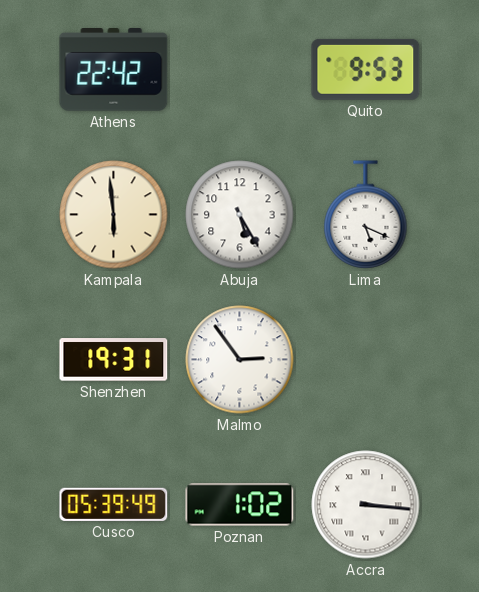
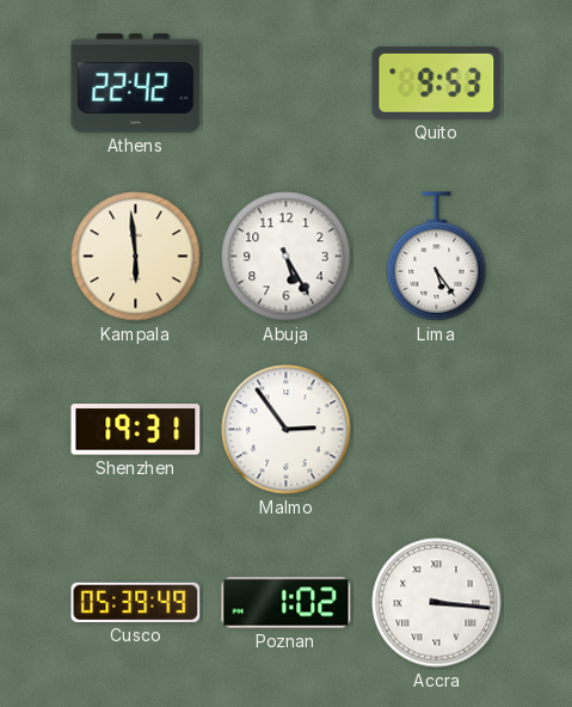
Lima: 5:19 -> 5:24 (437, 257)
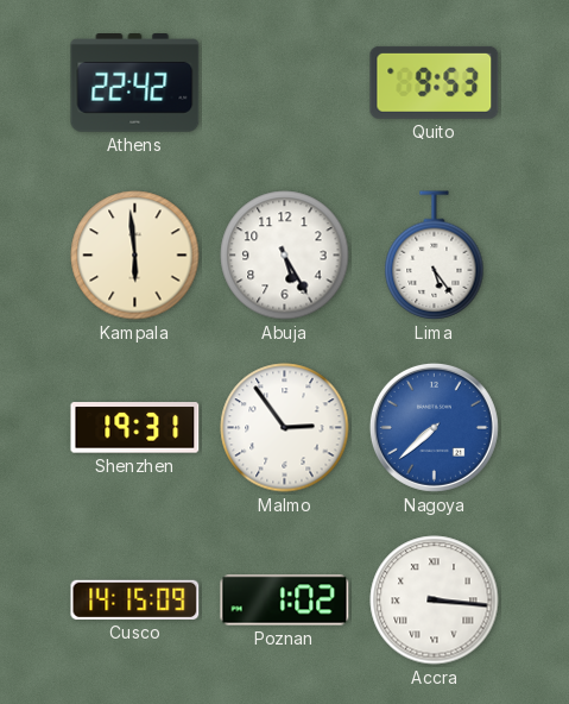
Nagoya: none -> 7:38 (434, 427)
Cusco: 05:39 -> 14:15 (135, 599)
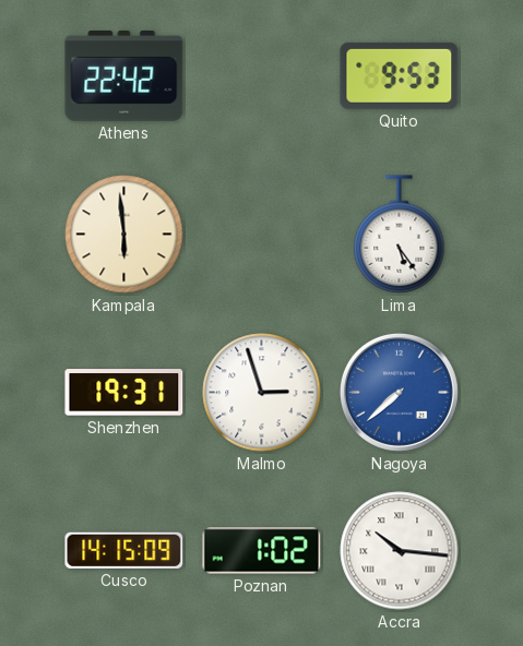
Abuja: 5:25 -> none (285, 256)
Malmo: 2:54 -> 2:57 (262, 393)
Accra: 3:16 -> 10:16 (400, 551)
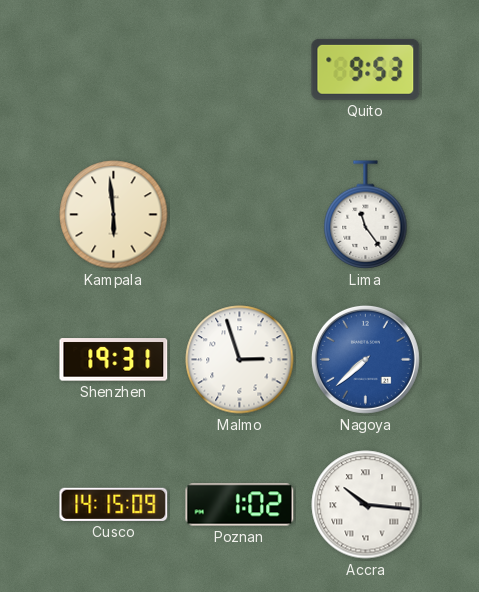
Athens: 22:42 -> none (124, 76)
Lima: 5:24 -> 11:24 (366, 215)
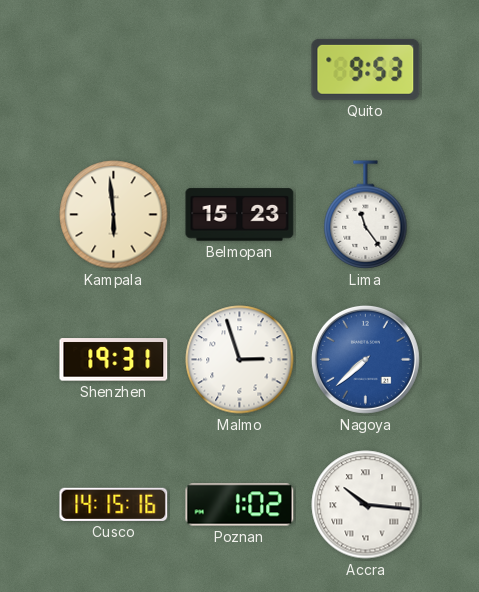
Belmopan: none -> 15:23 (240, 215)
Cusco: 14:15:09 -> 14:15:16 (114, 504)
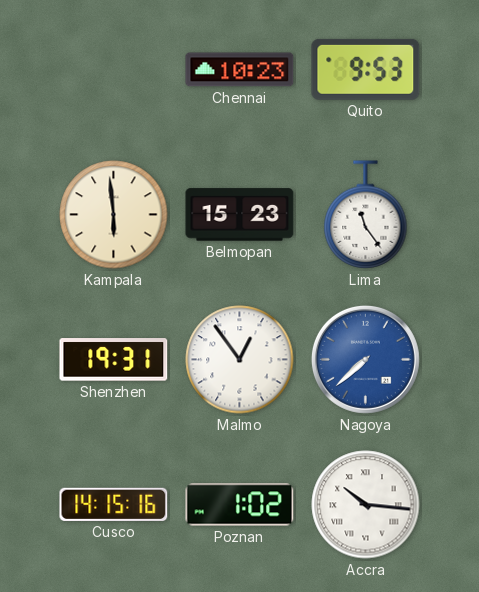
Chennai: none -> 10:23 (240, 70)
Malmo: 2:57 -> 12:54 (240, 360)
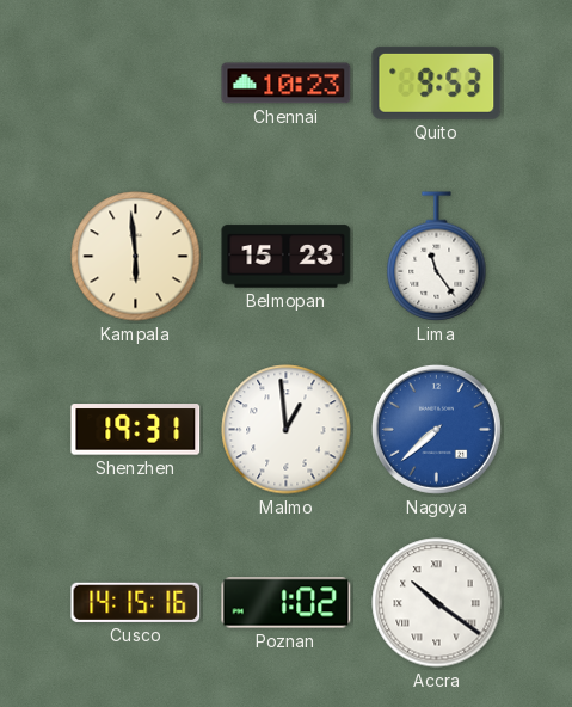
Malmo: 12:54 -> 12:59 (287, 430)
Accra: 10:16 -> 10:21 (437, 603)
